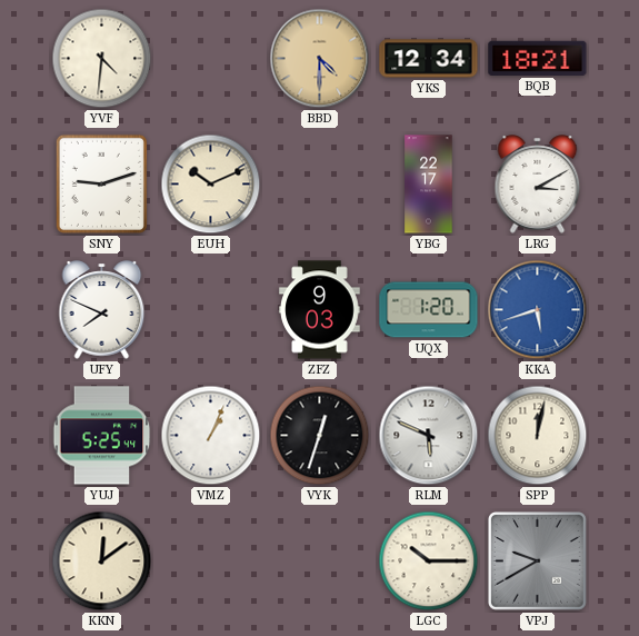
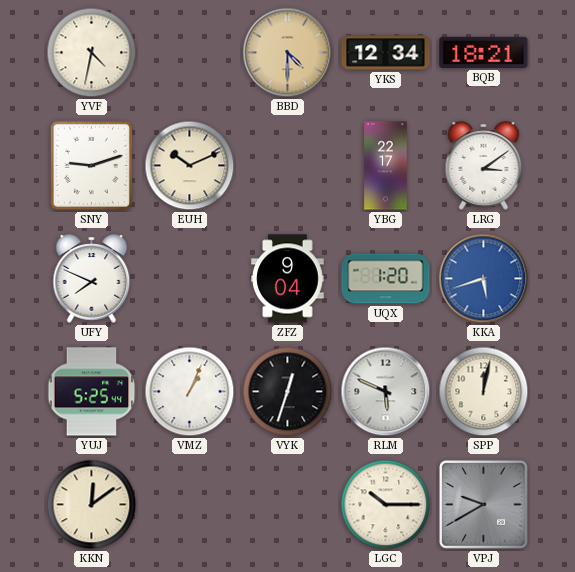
YVF: 4:31 -> 4:32 (92, 53)
LRG: 3:10 -> 3:09 (484, 166)
ZFZ: 9:03 -> 9:04 (288, 279)
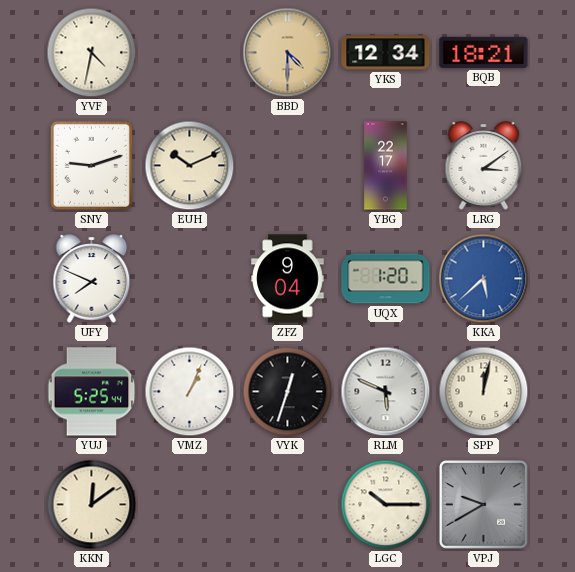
KKA: 5:42 -> 5:38 (484, 279)
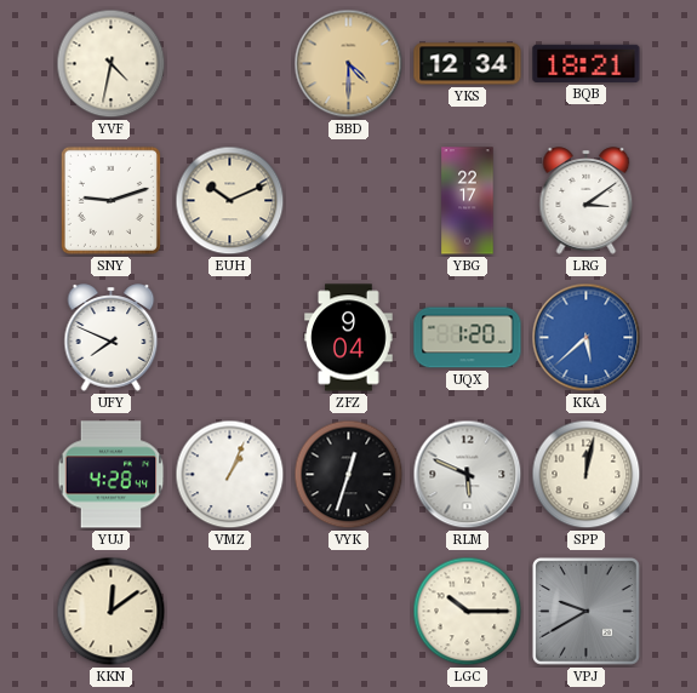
YUJ: 5:25 -> 4:28 (112, 475)
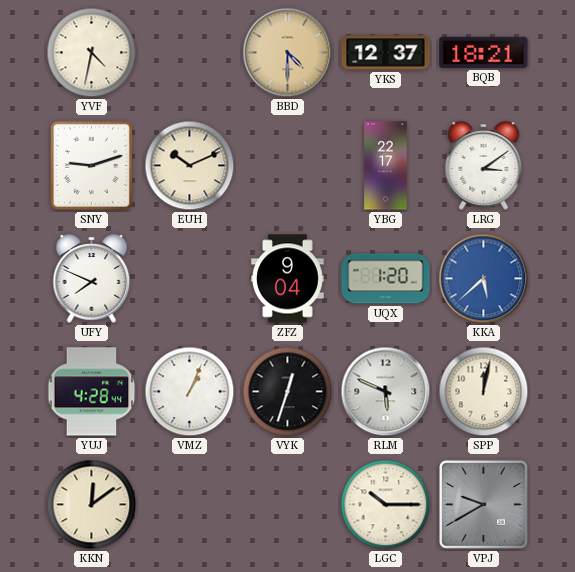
YKS: 12:34 -> 12:37 (386, 53)
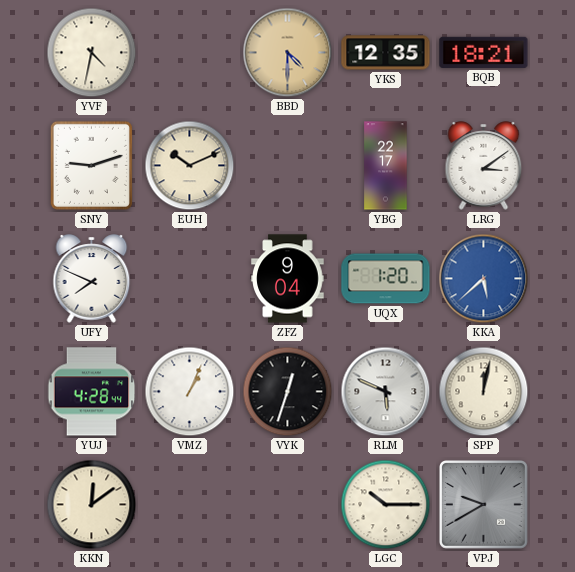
YKS: 12:37 -> 12:35 (386, 53)
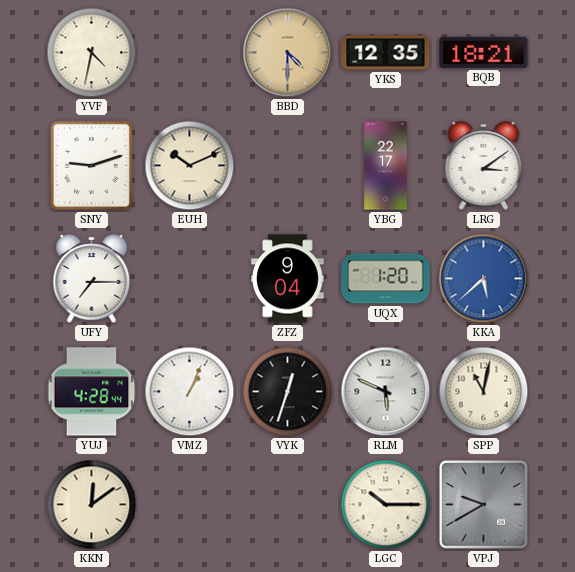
UFY: 7:49 -> 7:15 (92, 279)
SPP: 12:02 -> 11:02 (484, 392)
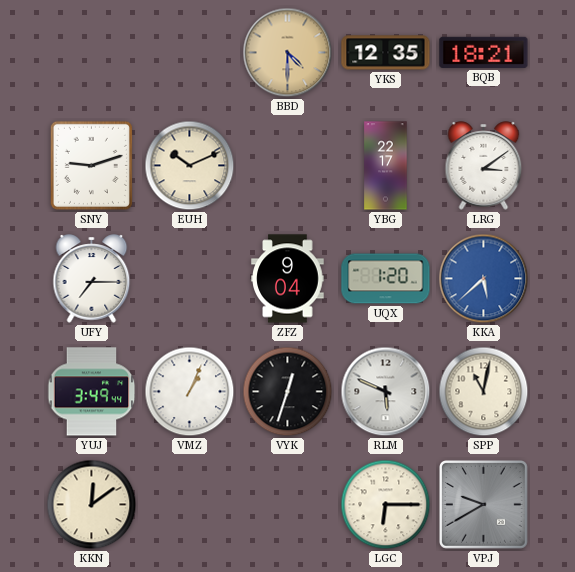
YVF: 4:32 -> none (92, 53)
YUJ: 4:28 -> 3:49 (92, 392)
LGC: 10:15 -> 6:15 (386, 505)
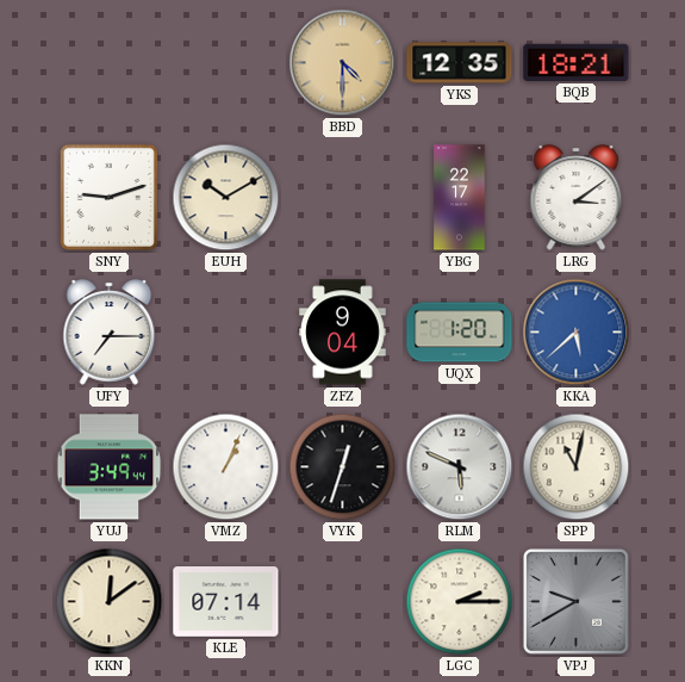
EUH: 10:11 -> 10:10 (226, 198)
KLE: none -> 07:14 (226, 602)
LGC: 6:15 -> 2:15 (460, 602)
